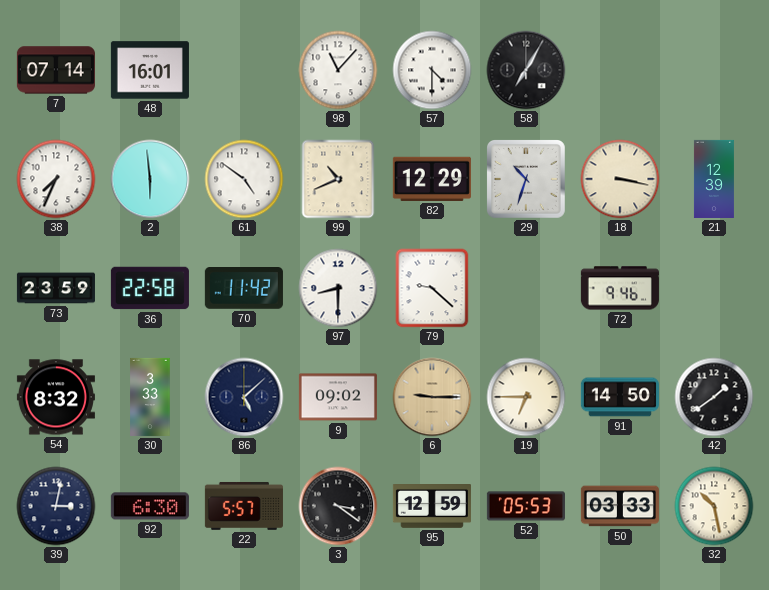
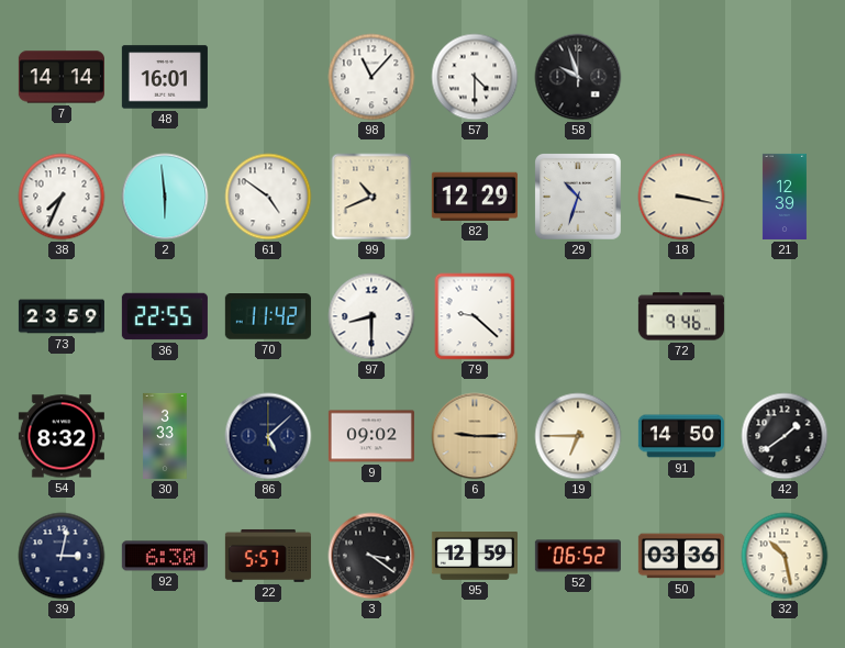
7: 07:14 -> 14:14 (62, 77)
58: 7:05 -> 9:57 (578, 77)
36: 22:58 -> 22:55 (165, 316)
52: 05:53 -> 06:52 (578, 556)
50: 03:33 -> 03:36 (681, 556)
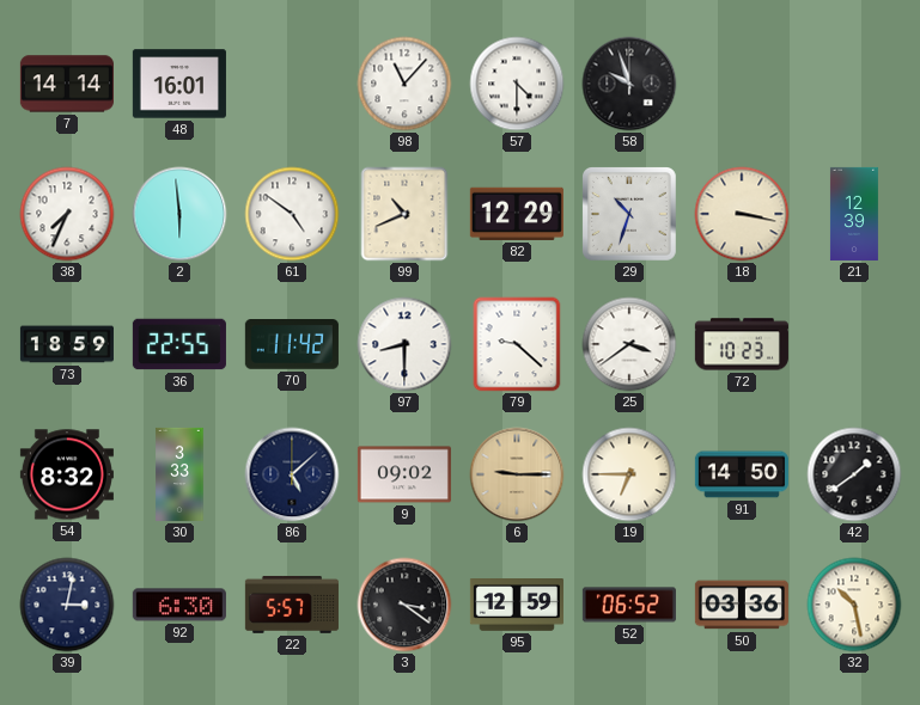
73: 23:59 -> 18:59 (67, 344)
25: none -> 3:39 (629, 344)
72: 9:46 -> 10:23 (742, 344)
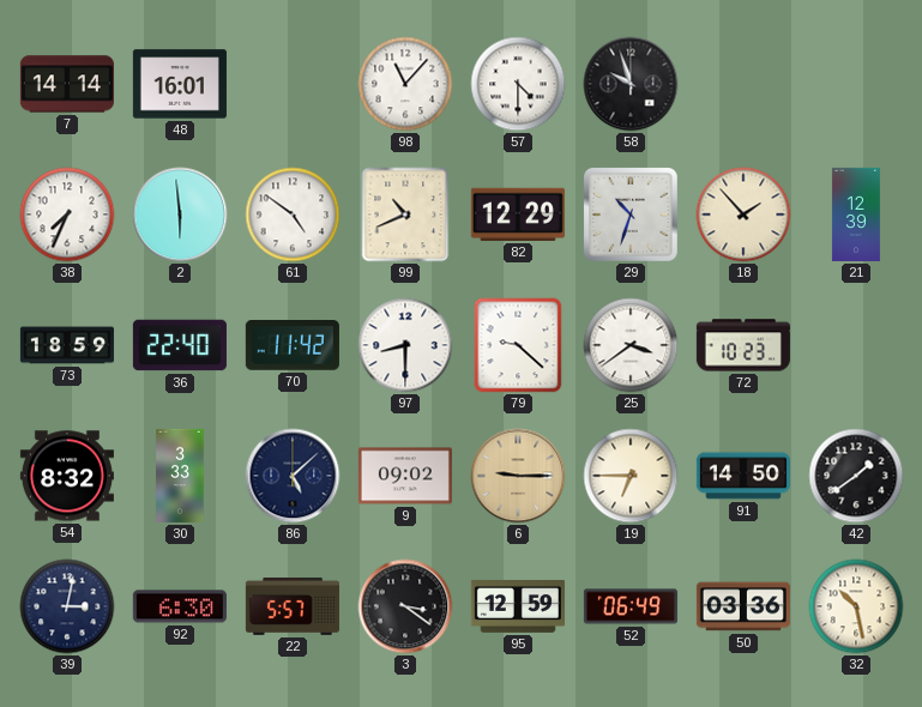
18: 3:17 -> 1:53 (743, 214)
36: 22:55 -> 22:40 (180, 345)
52: 06:52 -> 06:49 (631, 606)
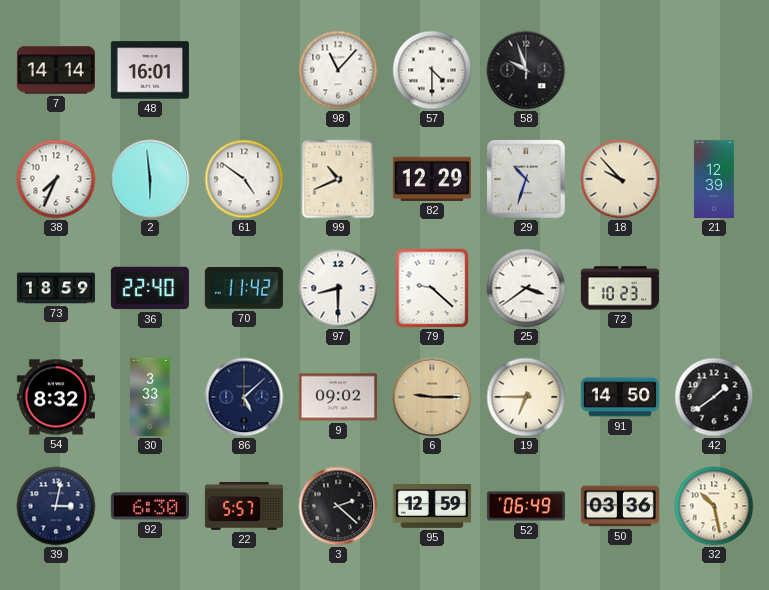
18: 1:53 -> 9:53 (620, 179)
3: 3:21 -> 2:22 (338, 506)
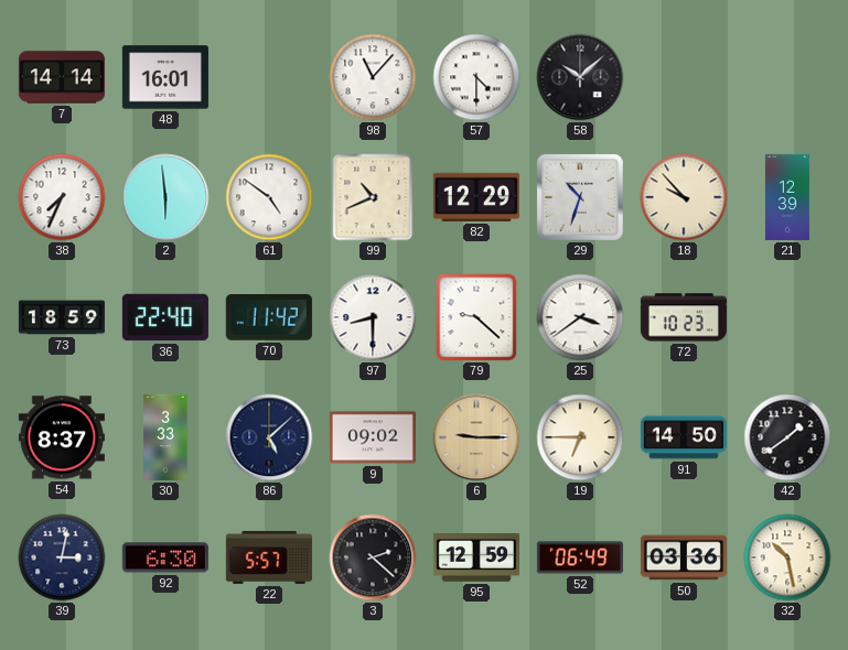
58: 9:57 -> 10:08 (580, 77)
54: 8:32 -> 8:37 (62, 437)
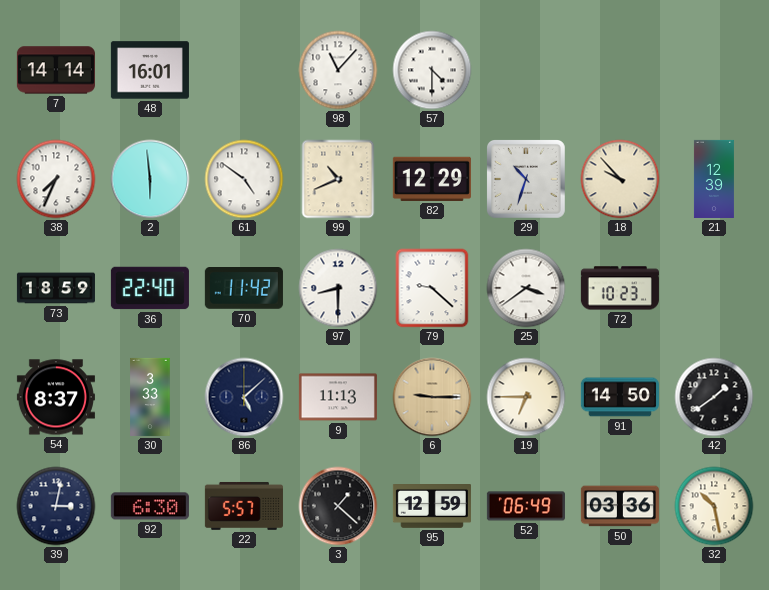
58: 10:08 -> none (580, 77)
9: 09:02 -> 11:13 (338, 397)
3: 2:22 -> 1:22 (338, 506)
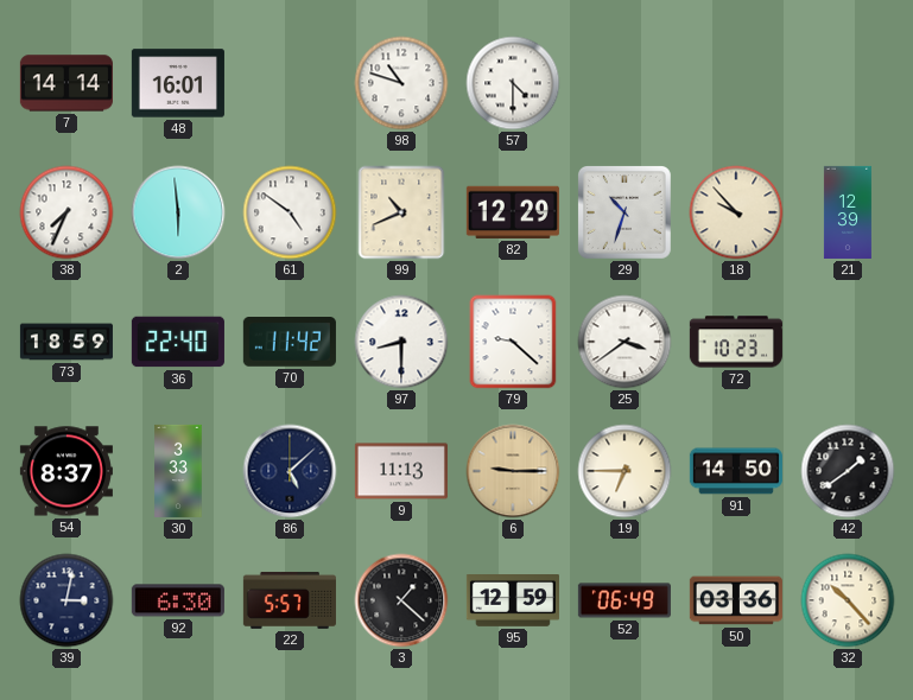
98: 11:07 -> 10:48 (401, 83)
32: 10:28 -> 10:23 (848, 600)
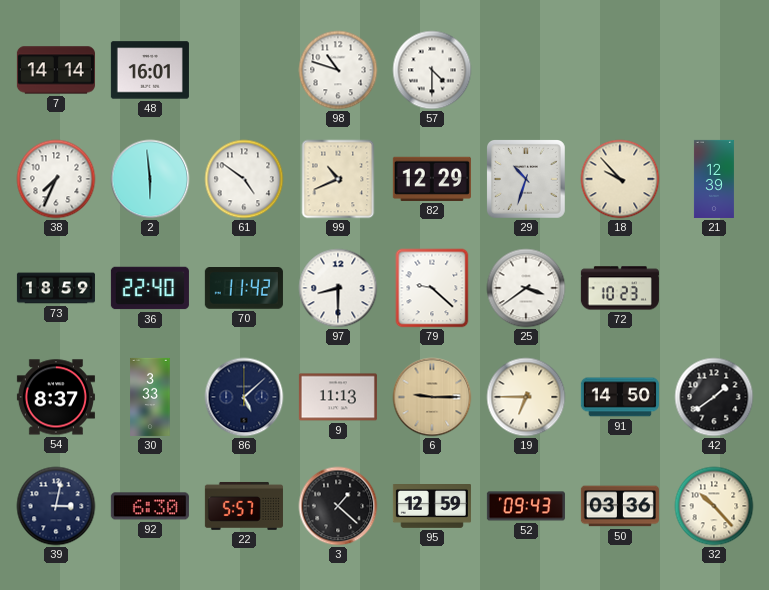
52: 06:49 -> 09:43 (526, 506)
